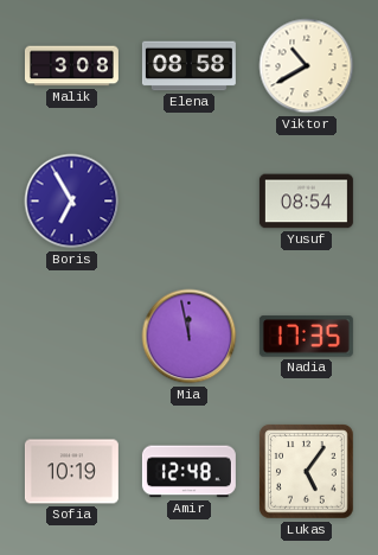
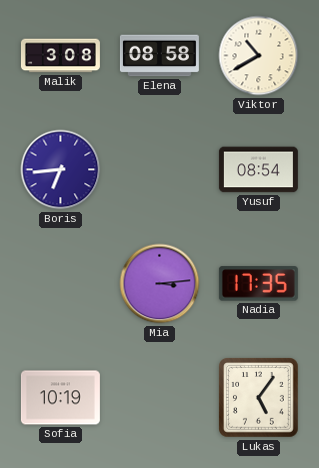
Boris: 6:55 -> 6:44 (61, 170)
Mia: 11:58 -> 3:14 (160, 284)
Amir: 12:48 -> none (188, 472)
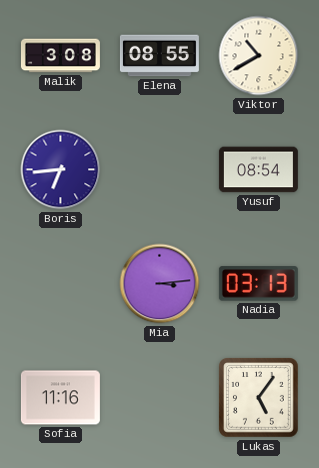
Elena: 08:58 -> 08:55 (159, 56)
Nadia: 17:35 -> 03:13 (258, 284)
Sofia: 10:19 -> 11:16 (60, 398)
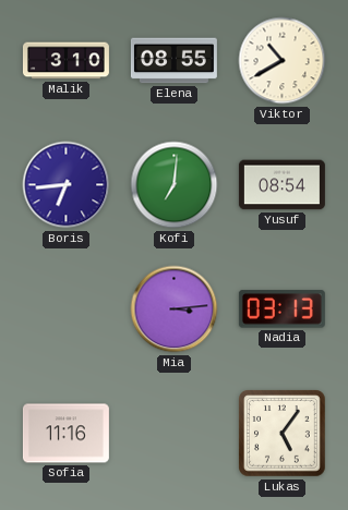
Malik: 3:08 -> 3:10 (65, 61)
Kofi: none -> 7:01 (175, 185)
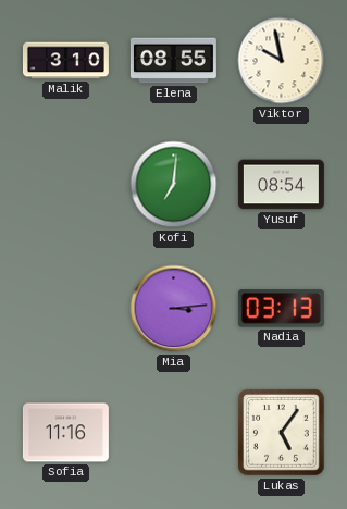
Viktor: 10:40 -> 9:58 (282, 61)
Boris: 6:44 -> none (67, 185)
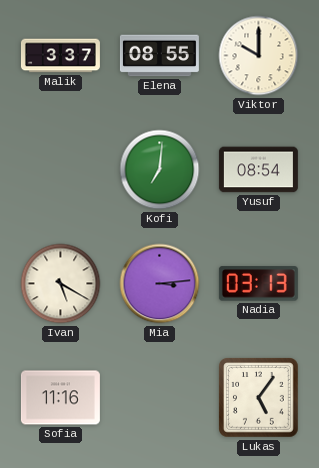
Malik: 3:10 -> 3:37 (60, 56)
Viktor: 9:58 -> 10:00 (259, 56)
Ivan: none -> 5:20 (61, 284)
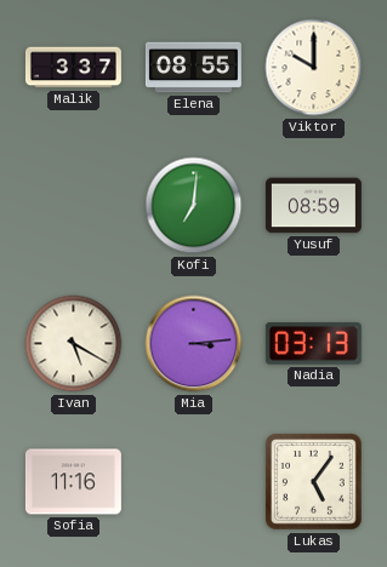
Yusuf: 08:54 -> 08:59 (313, 206)
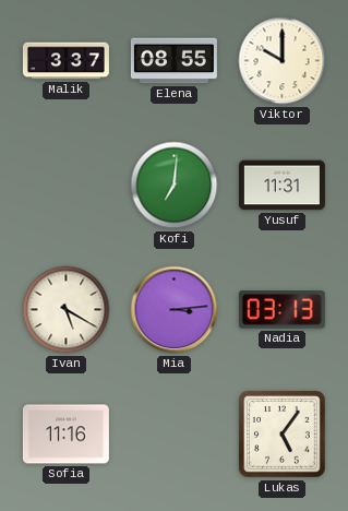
Yusuf: 08:59 -> 11:31 (281, 186)
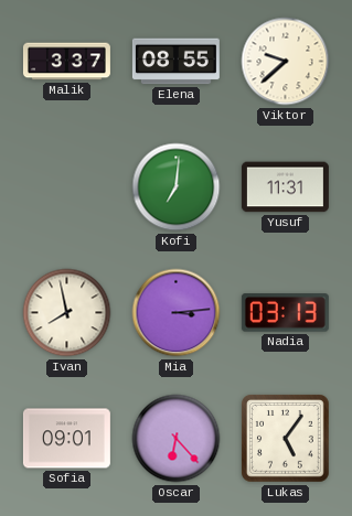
Viktor: 10:00 -> 9:38 (286, 62)
Ivan: 5:20 -> 7:58 (67, 313)
Sofia: 11:16 -> 09:01 (66, 439)
Oscar: none -> 6:23 (177, 439)
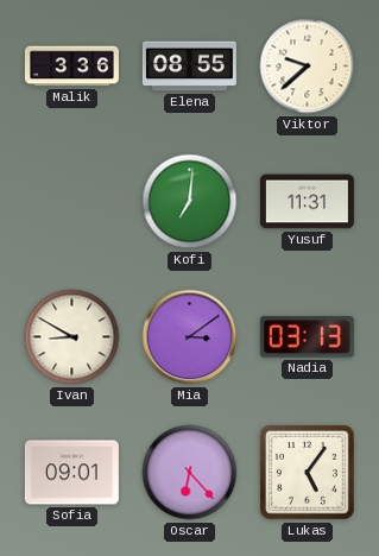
Malik: 3:37 -> 3:36 (71, 67)
Ivan: 7:58 -> 8:50 (72, 337)
Mia: 3:14 -> 3:09 (190, 337)
